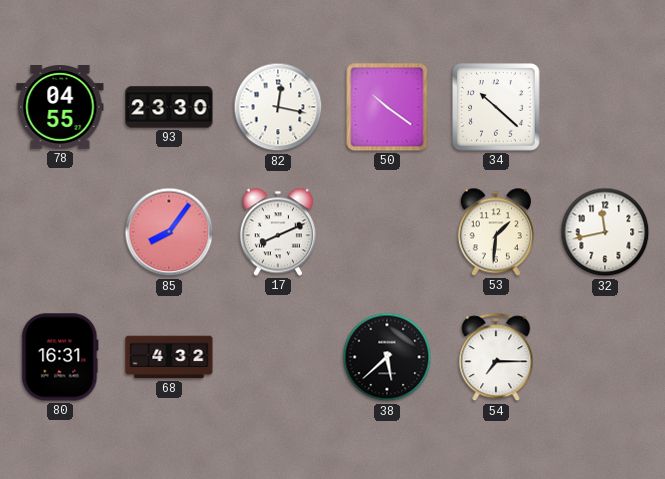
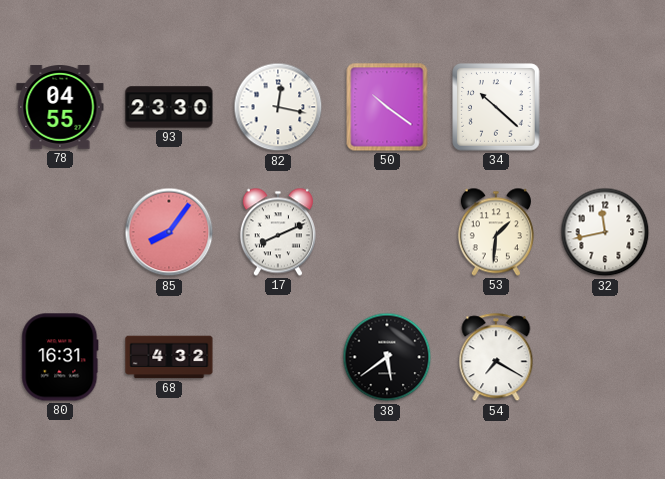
38: 5:38 -> 5:39 (387, 357)
54: 7:15 -> 7:20 (496, 358)
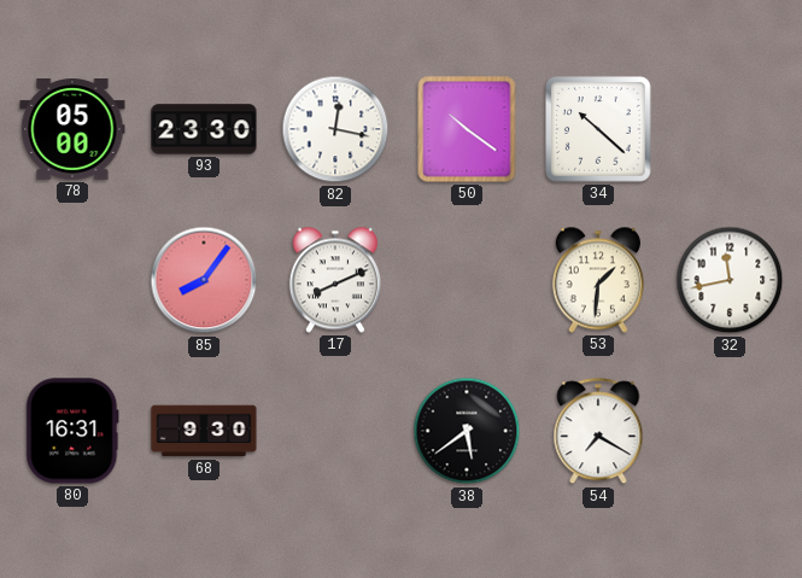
78: 04:55 -> 05:00 (72, 130)
68: 4:32 -> 9:30 (204, 431)
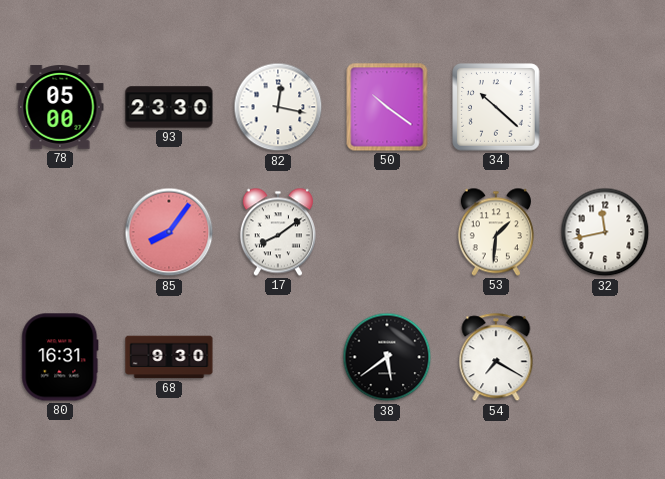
17: 8:11 -> 8:09 (278, 232)
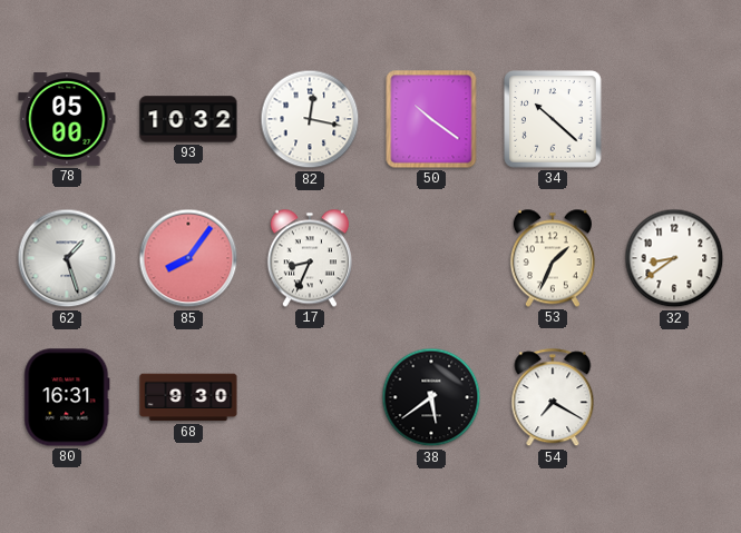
93: 23:30 -> 10:32 (188, 119)
62: none -> 1:27 (67, 258)
17: 8:09 -> 8:34 (310, 258)
53: 1:31 -> 1:34 (553, 258)
32: 11:43 -> 8:39 (674, 258)
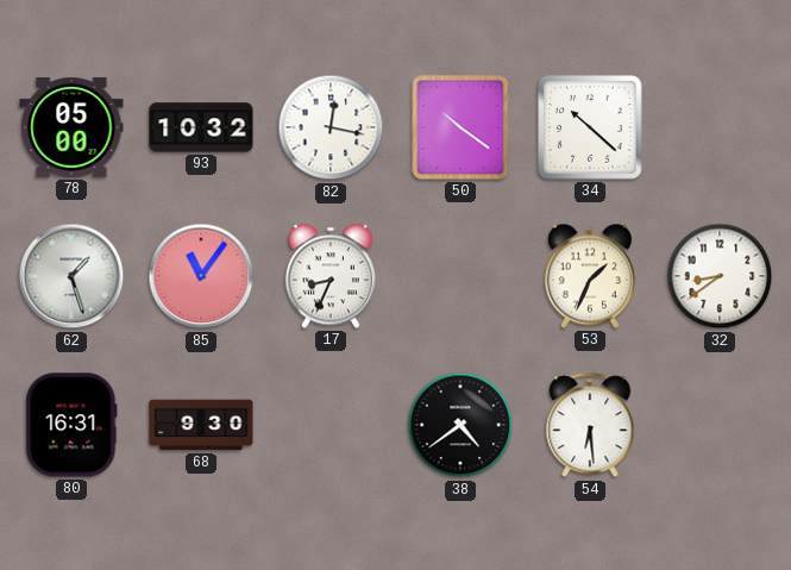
85: 8:06 -> 11:06 (201, 276)
38: 5:39 -> 4:39 (460, 425)
54: 7:20 -> 6:29 (590, 426)
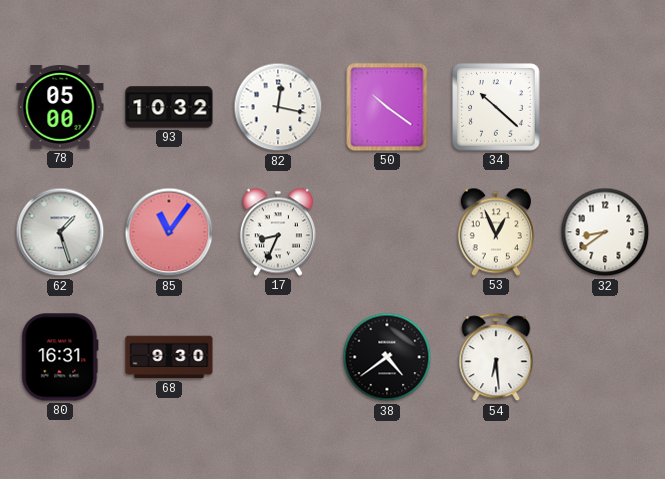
53: 1:34 -> 12:56 (496, 232)
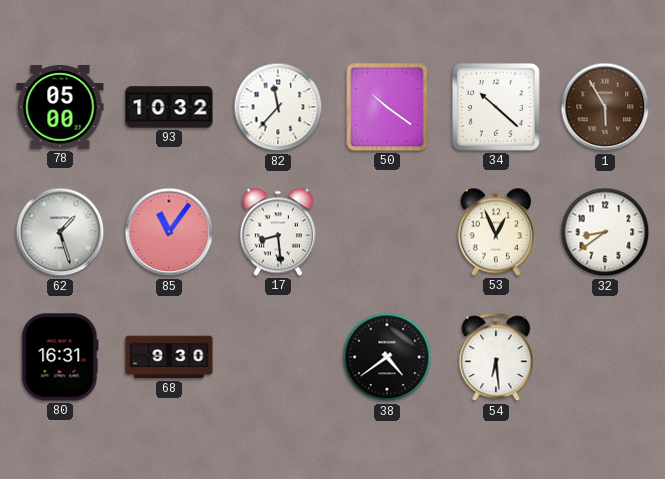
82: 12:17 -> 11:37 (278, 107)
1: none -> 5:55 (605, 107)
17: 8:34 -> 8:29 (278, 232)
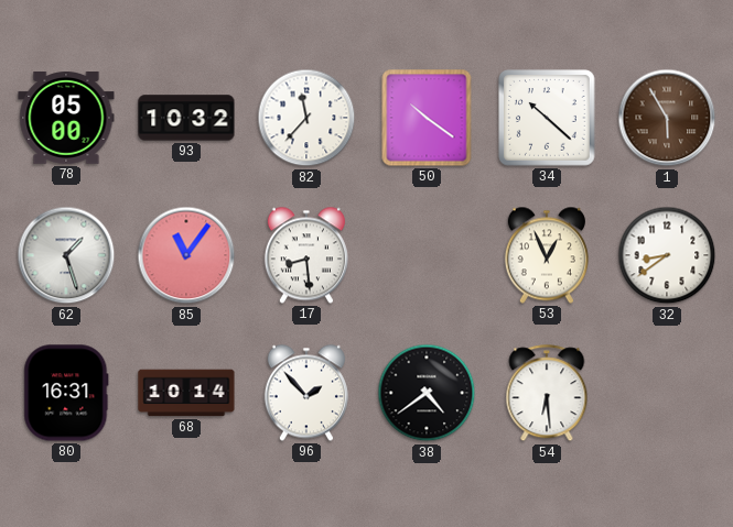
68: 9:30 -> 10:14 (186, 393)
96: none -> 1:53 (306, 393)
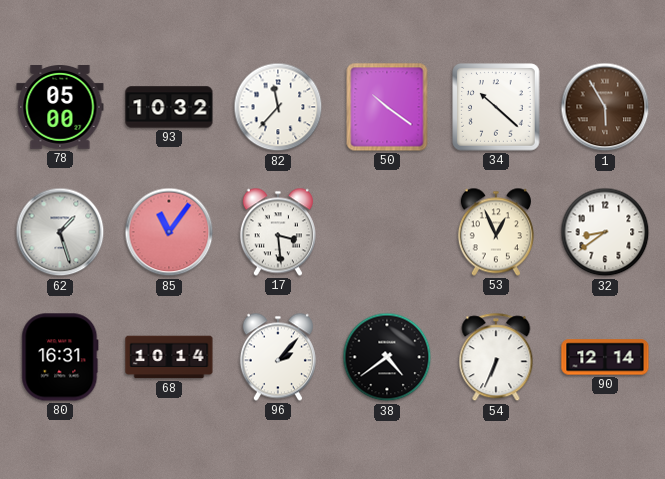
17: 8:29 -> 3:29 (278, 232)
96: 1:53 -> 2:07 (278, 357)
54: 6:29 -> 6:34 (496, 358)
90: none -> 12:14 (605, 357)
